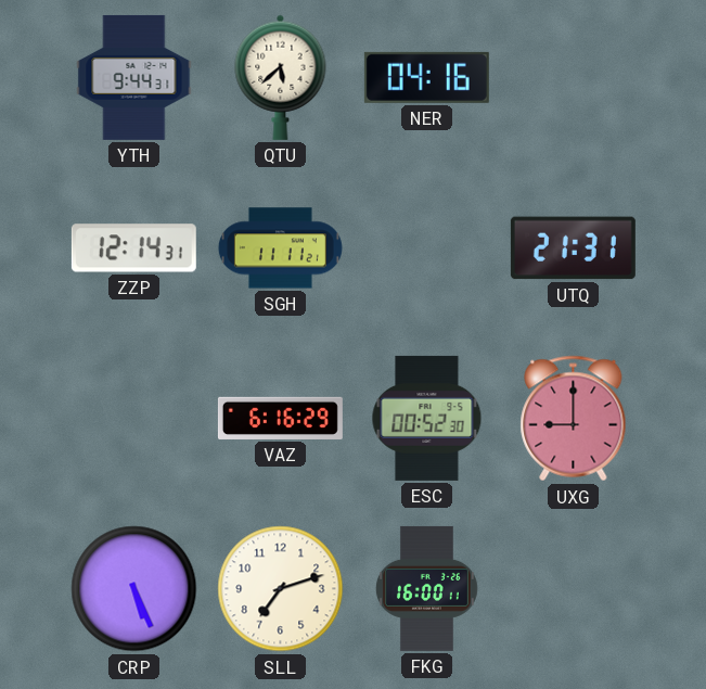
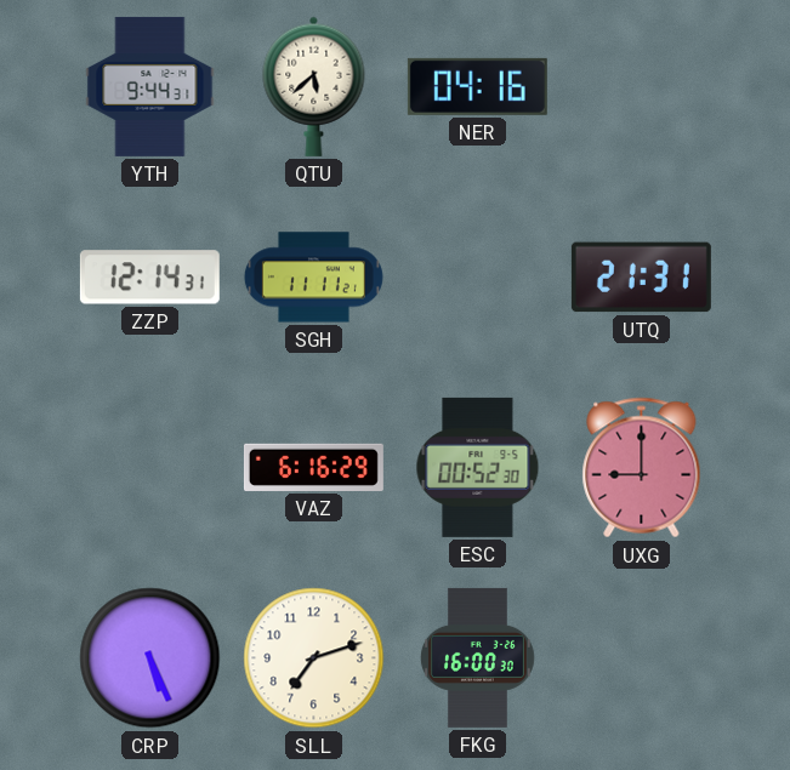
FKG: 16:00:11 -> 16:00:30 (477, 657)
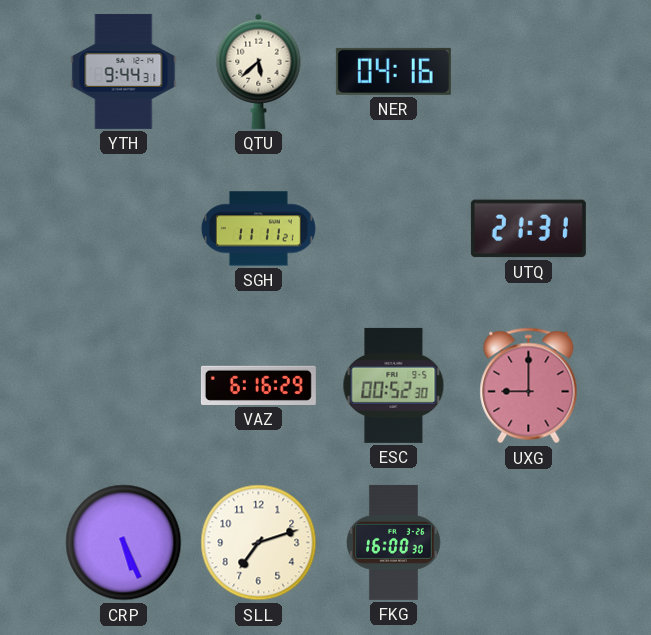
ZZP: 12:14 -> none (149, 278)
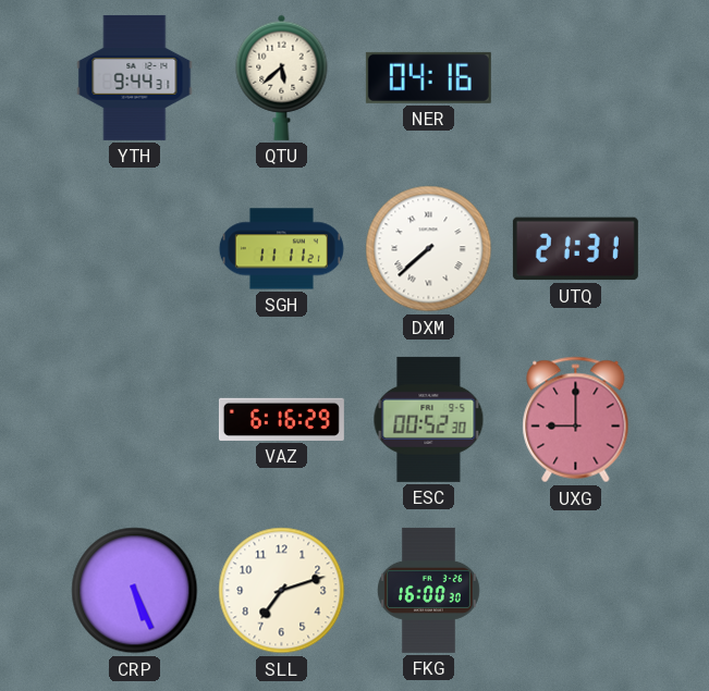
DXM: none -> 7:38 (429, 249)
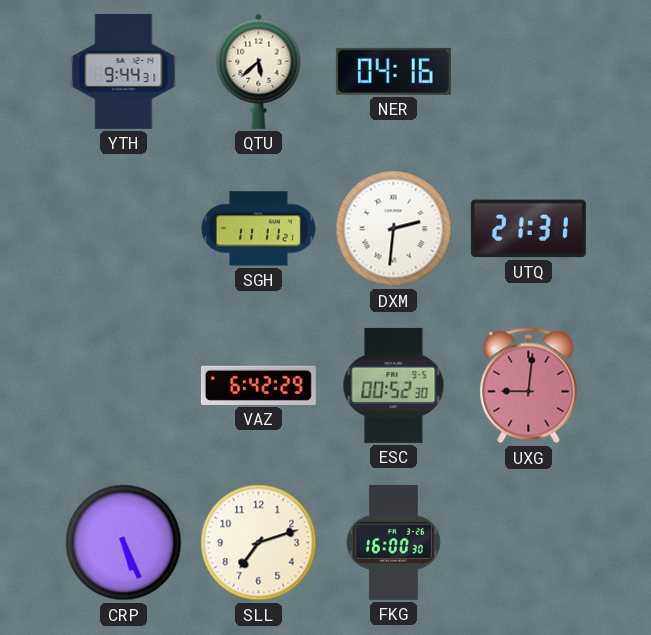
DXM: 7:38 -> 2:31 (394, 229)
VAZ: 6:16 -> 6:42 (258, 385)
UXG: 9:00 -> 9:01 (529, 386)
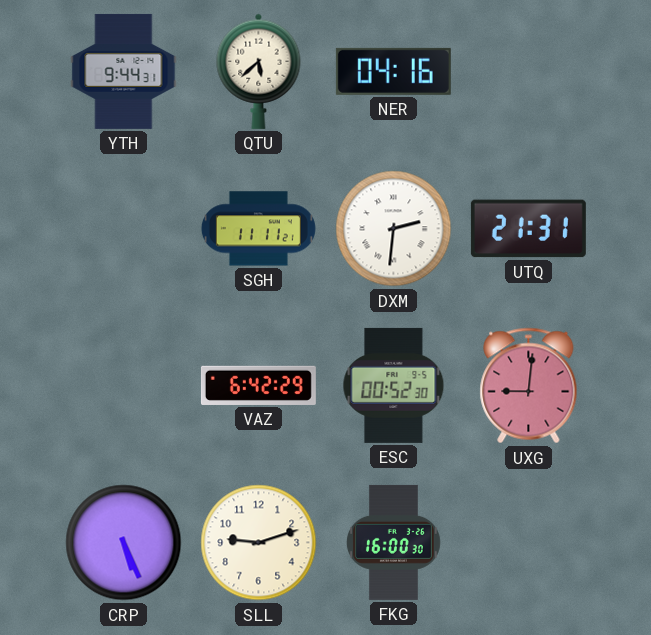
SLL: 7:12 -> 9:12 (259, 543)
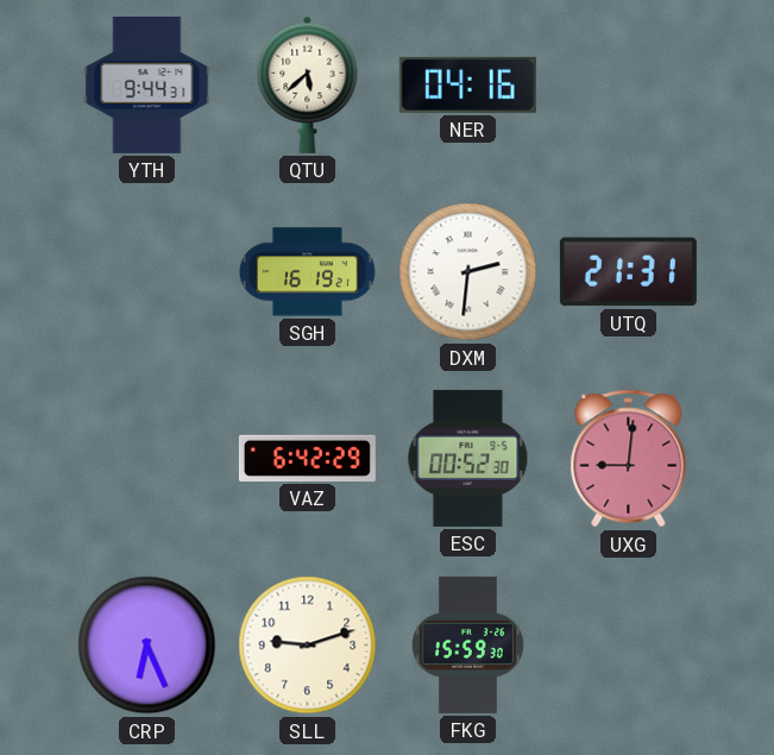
SGH: 11:11 -> 16:19 (307, 272)
CRP: 5:26 -> 6:26 (147, 646)
FKG: 16:00 -> 15:59 (467, 644)
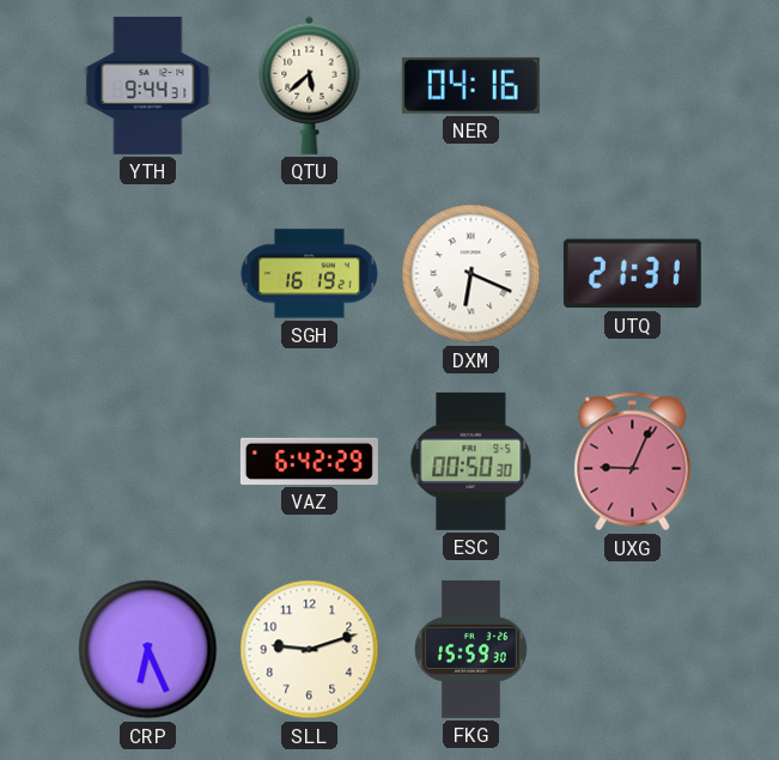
DXM: 2:31 -> 6:19 (471, 274)
ESC: 00:52 -> 00:50 (471, 461)
UXG: 9:01 -> 9:04 (633, 462)
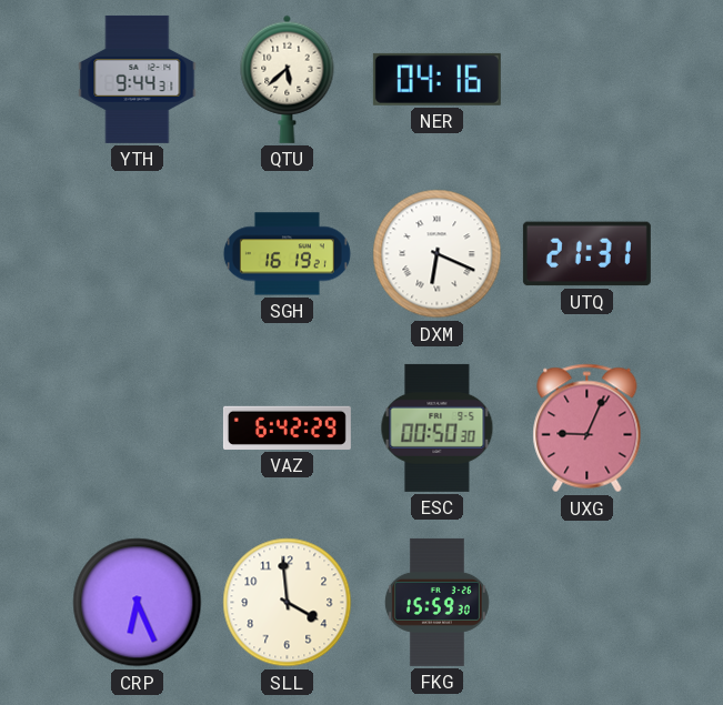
SLL: 9:12 -> 3:59 (288, 603)
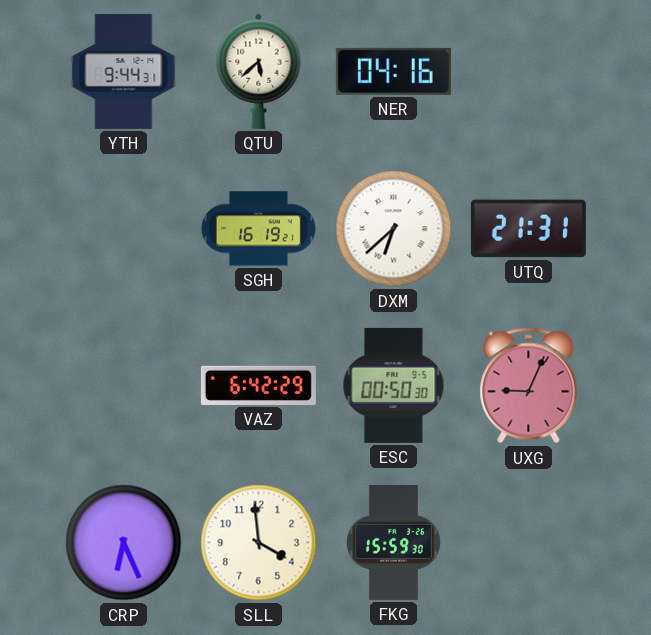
DXM: 6:19 -> 6:38 (394, 229)
